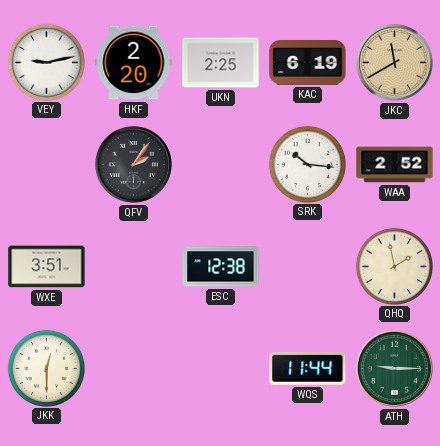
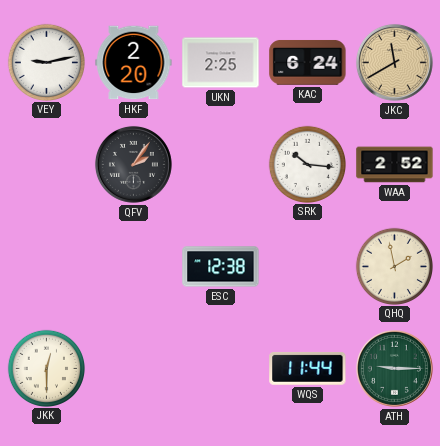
KAC: 6:19 -> 6:24 (308, 62)
WXE: 3:51 -> none (47, 267)
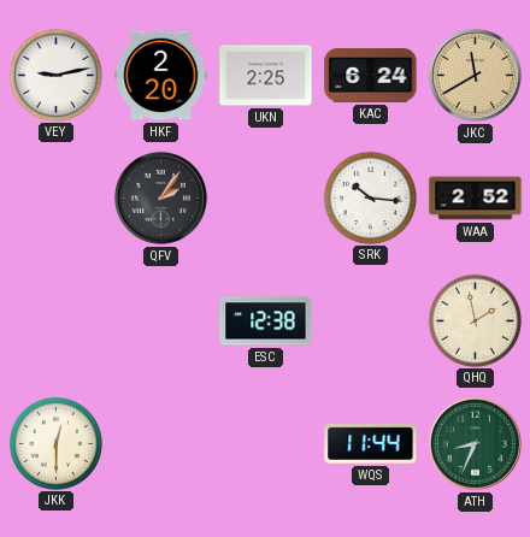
ATH: 9:15 -> 8:34 (475, 443)
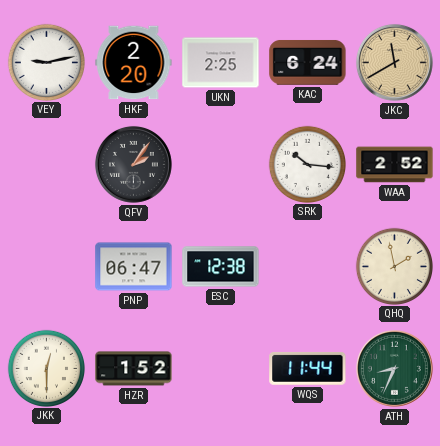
PNP: none -> 06:47 (134, 267)
HZR: none -> 1:52 (134, 369)
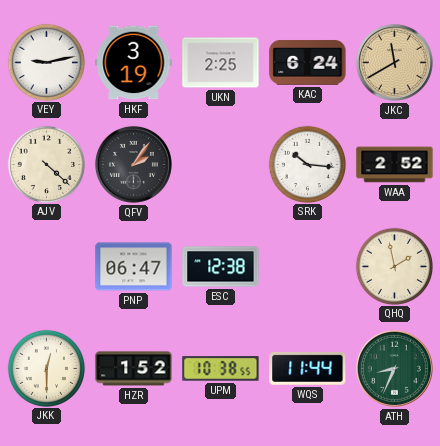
HKF: 2:20 -> 3:19 (134, 63)
AJV: none -> 4:22 (46, 164)
UPM: none -> 10:38 (221, 369)
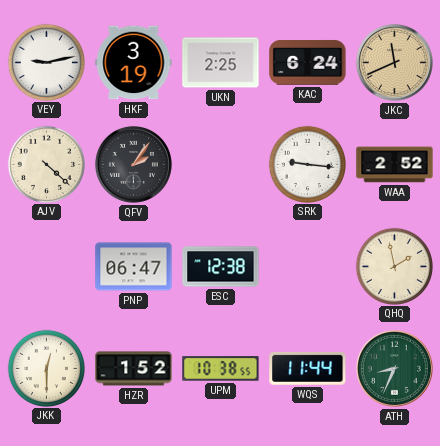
JKC: 11:40 -> 11:41 (394, 62)
SRK: 10:16 -> 9:16 (307, 164)
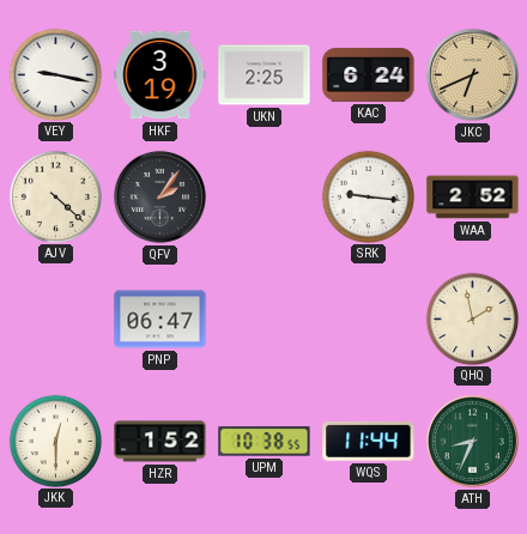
VEY: 9:13 -> 9:17 (55, 74)
JKC: 11:41 -> 6:41 (472, 74)
ESC: 12:38 -> none (221, 267)
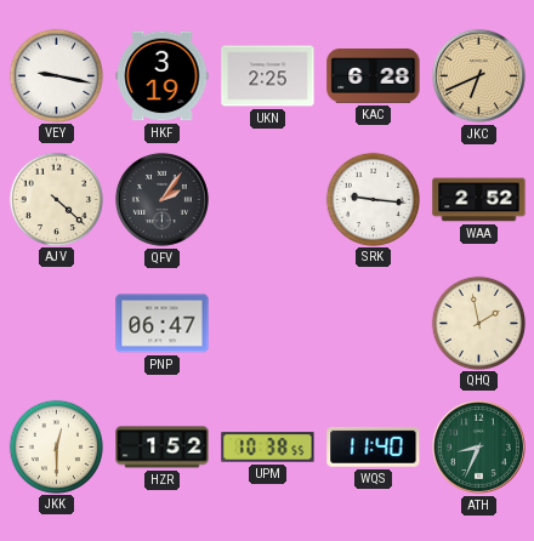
KAC: 6:24 -> 6:28 (374, 75)
WQS: 11:44 -> 11:40 (374, 446)
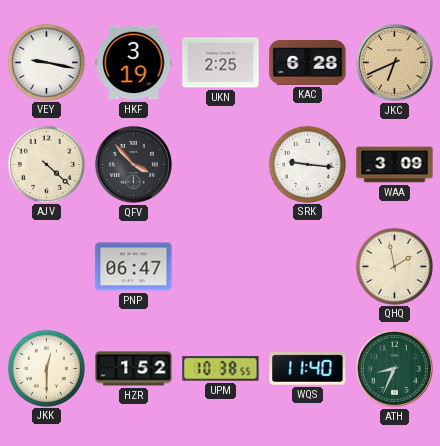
QFV: 2:06 -> 3:53 (133, 164)
WAA: 2:52 -> 3:09 (395, 165)
